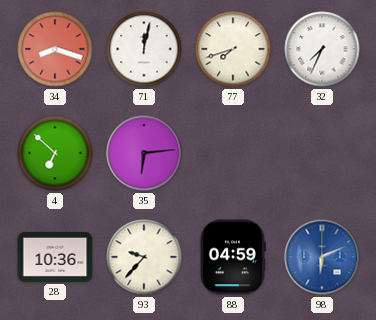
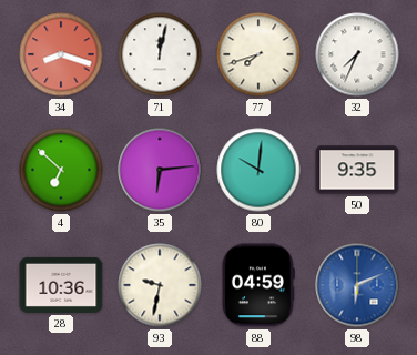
80: none -> 10:01 (258, 170)
50: none -> 9:35 (357, 170)
93: 9:37 -> 9:32 (160, 285)
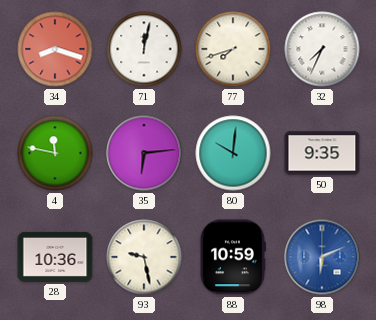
4: 6:52 -> 11:47 (55, 153)
93: 9:32 -> 9:28 (144, 257)
88: 04:59 -> 10:59 (232, 257)
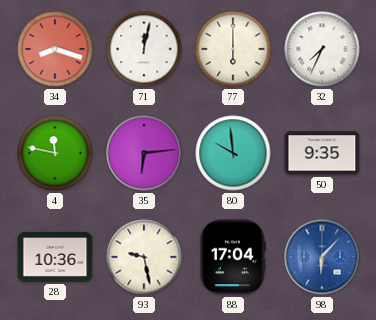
77: 7:42 -> 6:00 (233, 49)
80: 10:01 -> 9:59 (233, 153)
88: 10:59 -> 17:04 (232, 257)
98: 6:11 -> 6:07 (322, 257)
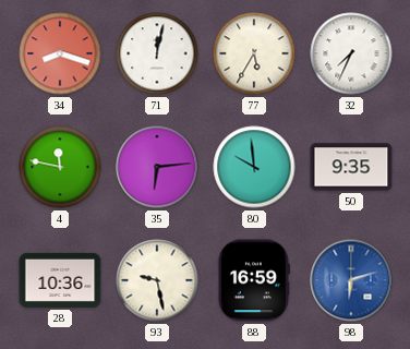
77: 6:00 -> 5:35 (254, 53)
88: 17:04 -> 16:59 (253, 280)
98: 6:07 -> 6:12 (351, 280)
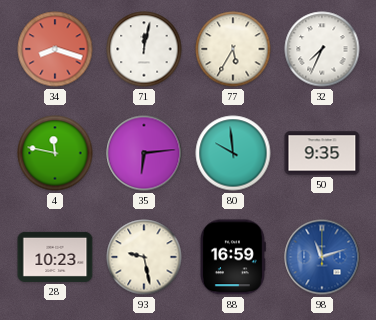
28: 10:36 -> 10:23 (55, 257)
98: 6:12 -> 11:12 (322, 257)
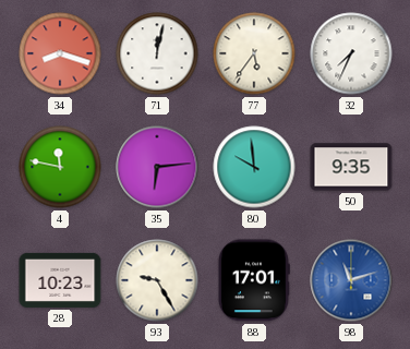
77: 5:35 -> 5:36 (254, 53)
93: 9:28 -> 9:25 (157, 280)
88: 16:59 -> 17:01 (253, 280)
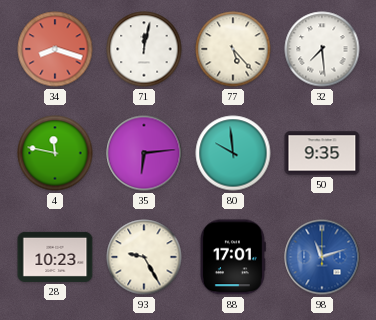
77: 5:36 -> 5:23 (233, 49)
32: 7:34 -> 7:29 (322, 49)
